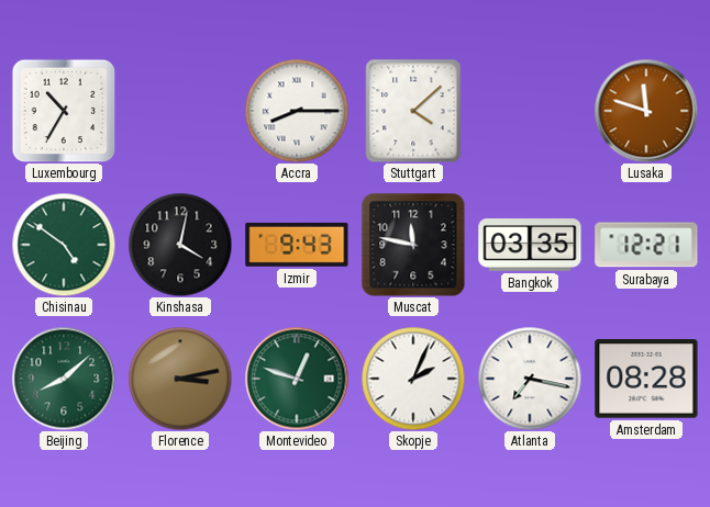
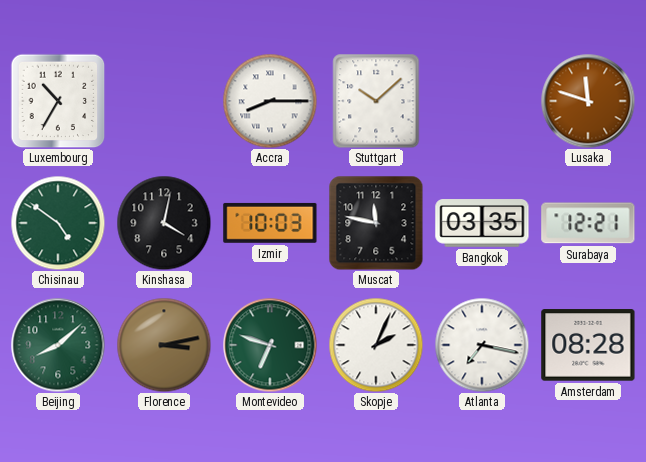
Stuttgart: 4:08 -> 10:08 (376, 101)
Izmir: 9:43 -> 10:03 (270, 223)
Montevideo: 12:48 -> 6:48 (270, 345)
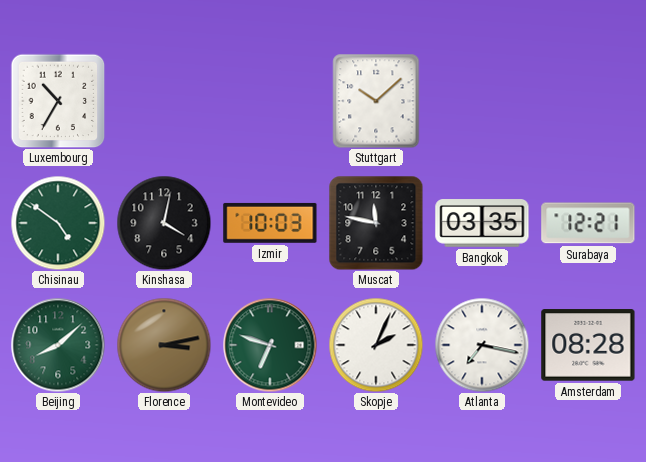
Accra: 8:15 -> none (270, 101)
Lusaka: 11:48 -> none (588, 101)
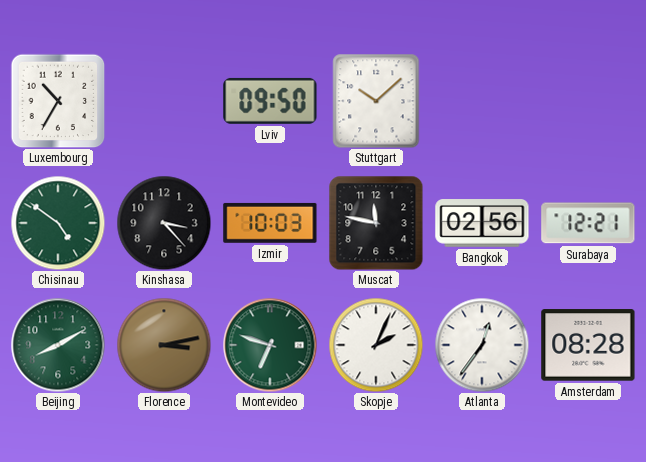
Lviv: none -> 09:50 (270, 101)
Kinshasa: 4:02 -> 3:23 (164, 223)
Bangkok: 03:35 -> 02:56 (482, 223)
Beijing: 8:08 -> 8:10 (58, 345)
Atlanta: 7:17 -> 12:36 (482, 345)
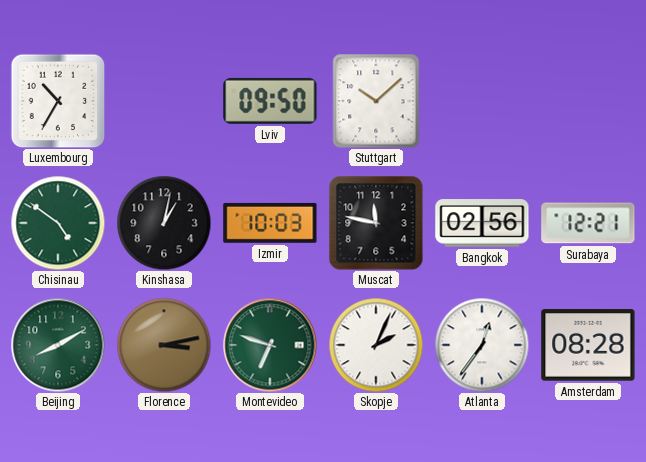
Kinshasa: 3:23 -> 1:02 (164, 223)
